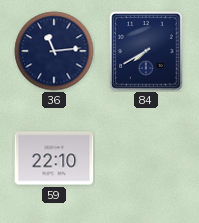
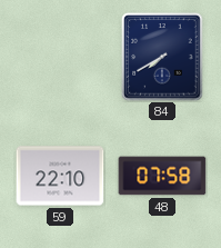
36: 11:14 -> none (54, 51)
48: none -> 07:58 (162, 176)
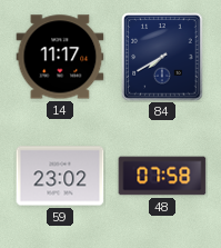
14: none -> 11:17 (60, 57)
59: 22:10 -> 23:02 (60, 176)
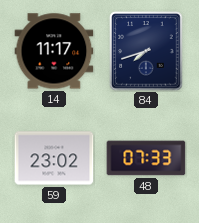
84: 7:40 -> 7:42 (146, 51)
48: 07:58 -> 07:33 (146, 158)
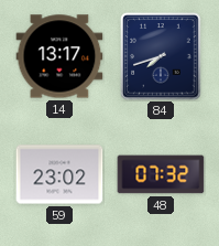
14: 11:17 -> 13:17 (59, 56)
48: 07:33 -> 07:32 (161, 174)
